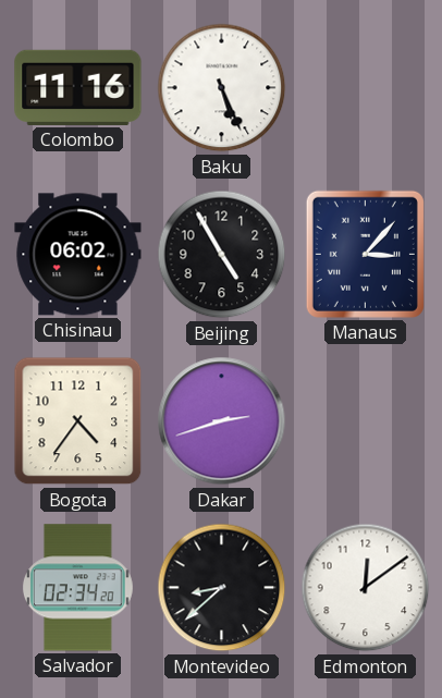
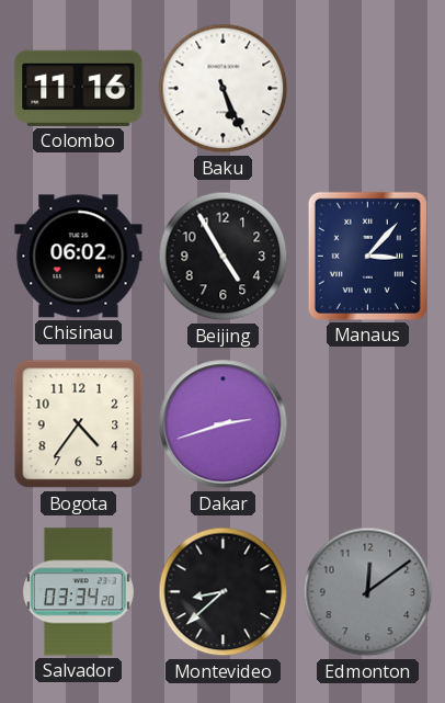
Salvador: 02:34 -> 03:34 (78, 592)
Edmonton dial: white -> grey (368, 592)
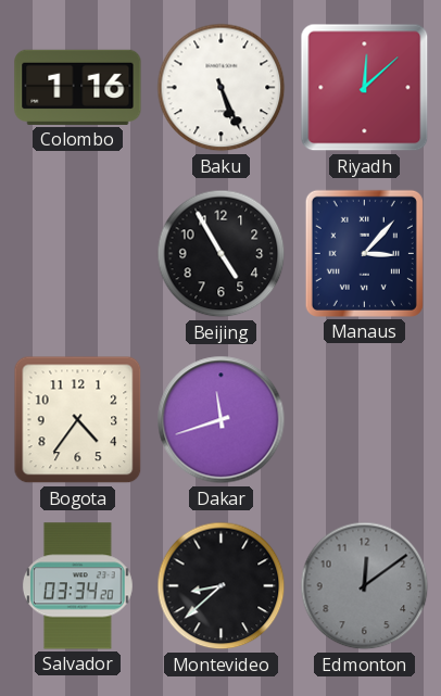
Colombo: 11:16 -> 1:16 (78, 87)
Riyadh: none -> 12:08 (365, 88)
Chisinau: 06:02 -> none (79, 257)
Dakar: 2:42 -> 11:42 (222, 420)
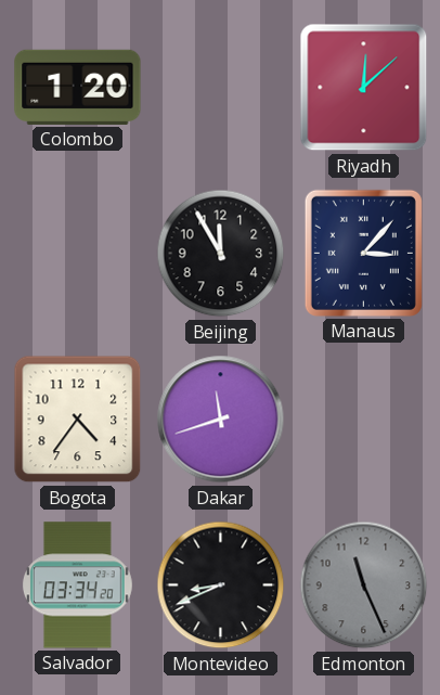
Colombo: 1:16 -> 1:20 (78, 87)
Baku: 5:26 -> none (222, 88)
Beijing: 4:55 -> 11:55 (221, 254)
Montevideo: 8:38 -> 8:41 (221, 585)
Edmonton: 12:09 -> 11:26 (364, 585)
